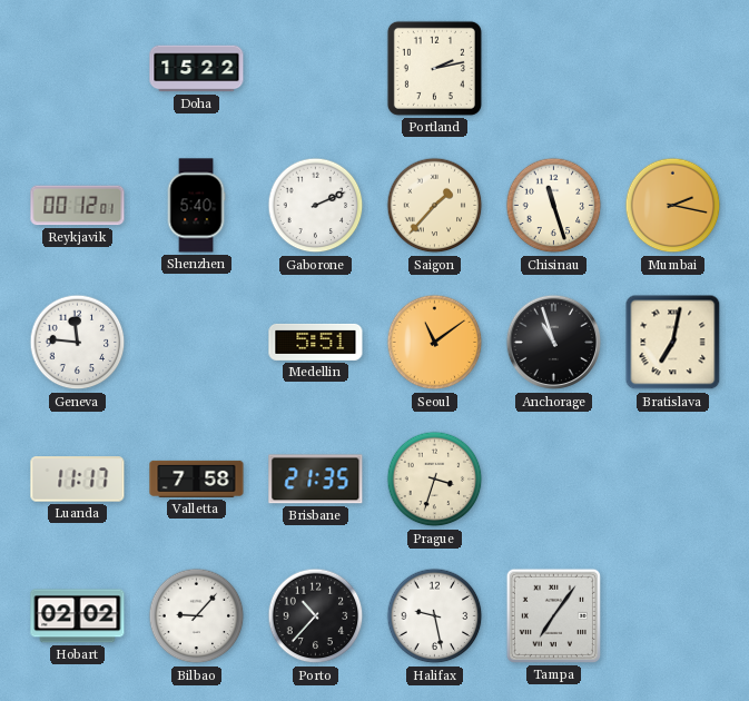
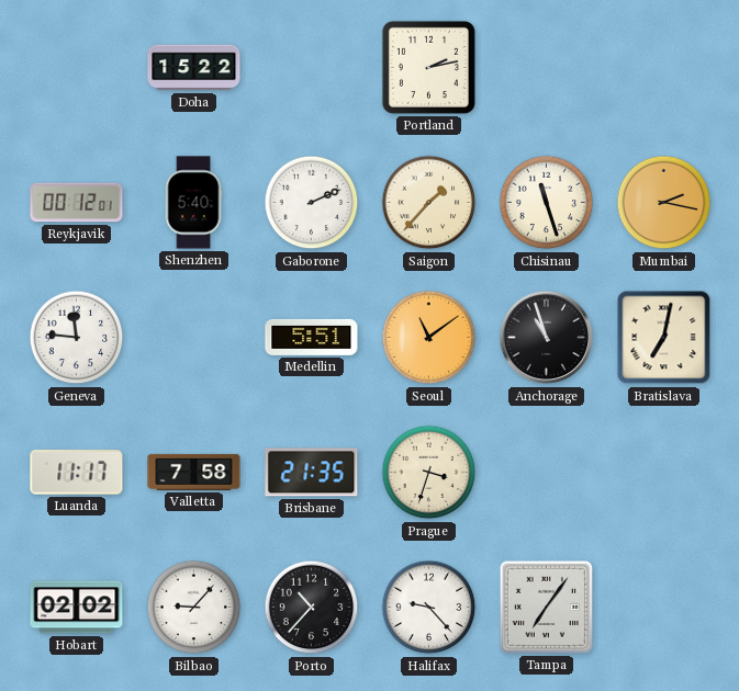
Halifax: 9:28 -> 9:23 (429, 608)
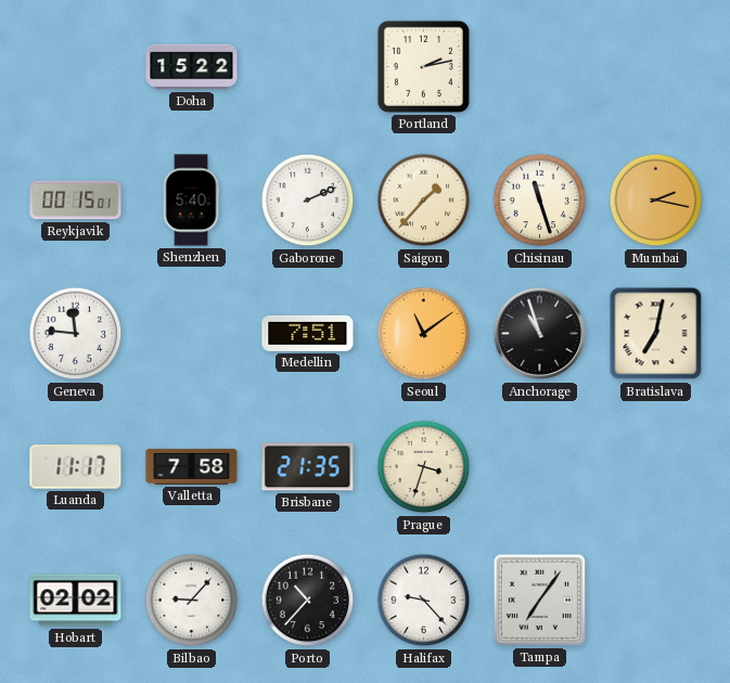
Reykjavik: 00:12 -> 00:15 (76, 201)
Medellin: 5:51 -> 7:51 (308, 333)
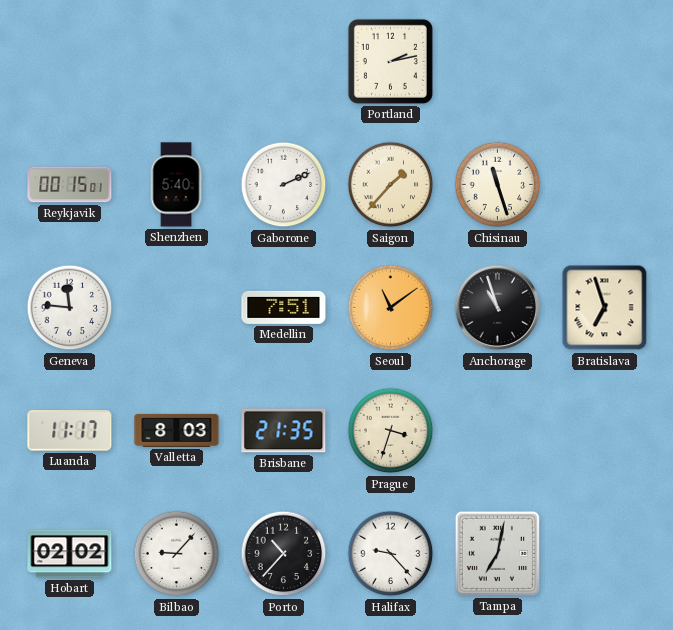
Doha: 15:22 -> none (192, 67)
Mumbai: 2:17 -> none (656, 201)
Bratislava: 7:02 -> 6:57 (605, 308)
Valletta: 7:58 -> 8:03 (177, 430)
Tampa: 7:06 -> 7:02 (497, 553)
